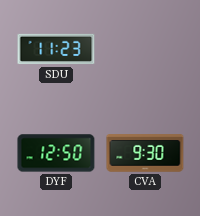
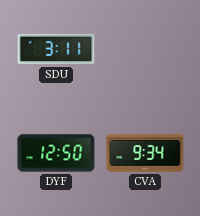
SDU: 11:23 -> 3:11 (56, 49)
CVA: 9:30 -> 9:34 (145, 153)
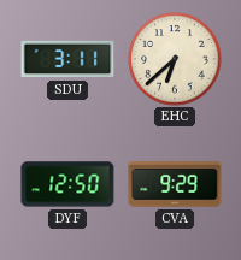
EHC: none -> 6:38 (175, 59)
CVA: 9:34 -> 9:29 (175, 184)
